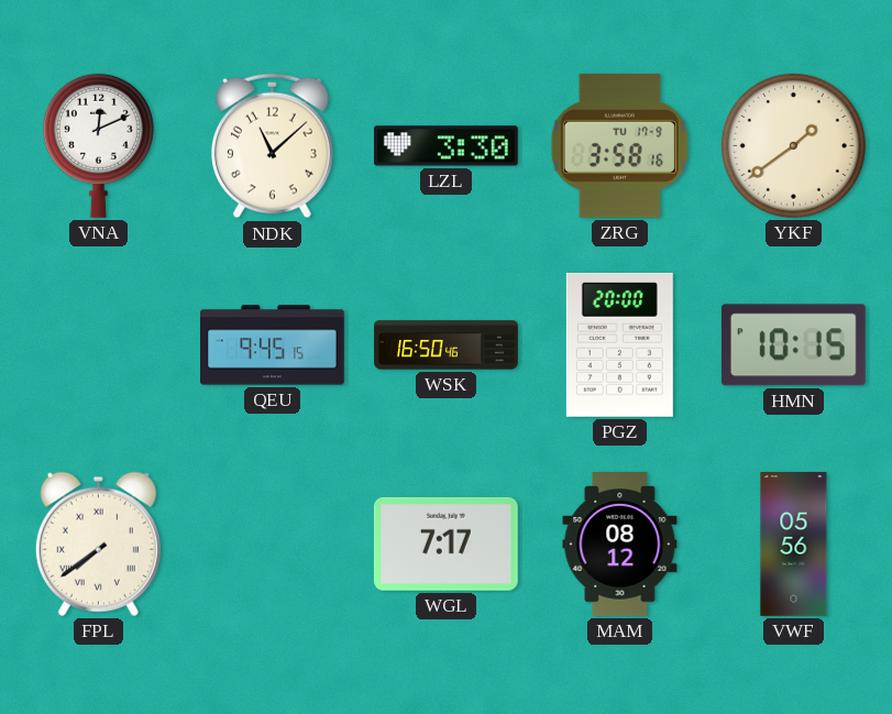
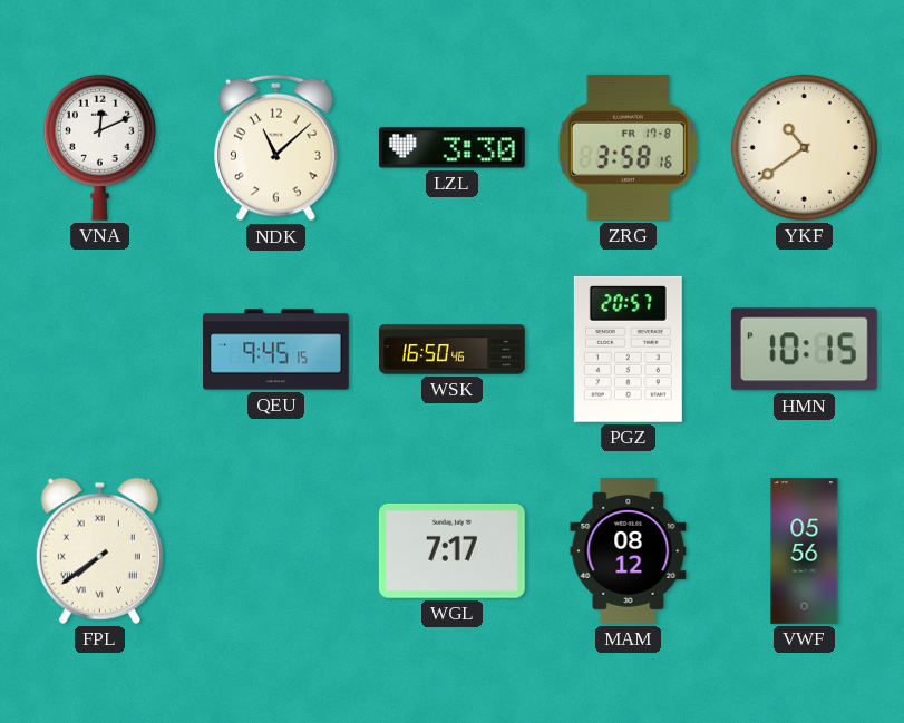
ZRG date: TU 17-9 -> FR 17-8 (628, 147)
YKF: 1:39 -> 10:39 (804, 147)
PGZ: 20:00 -> 20:57 (628, 349)
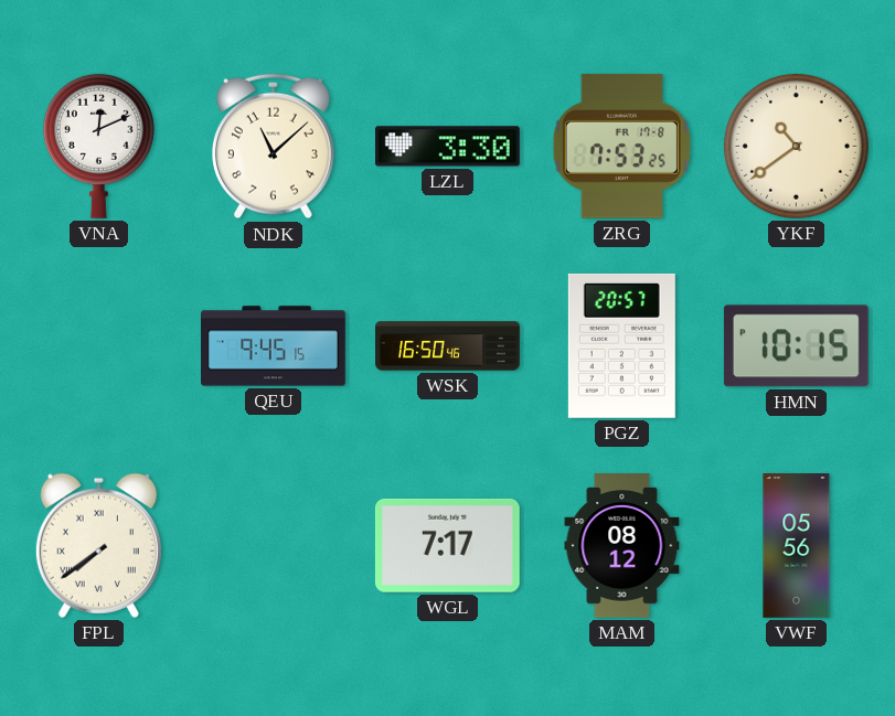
ZRG: 3:58 -> 7:53 (621, 146)
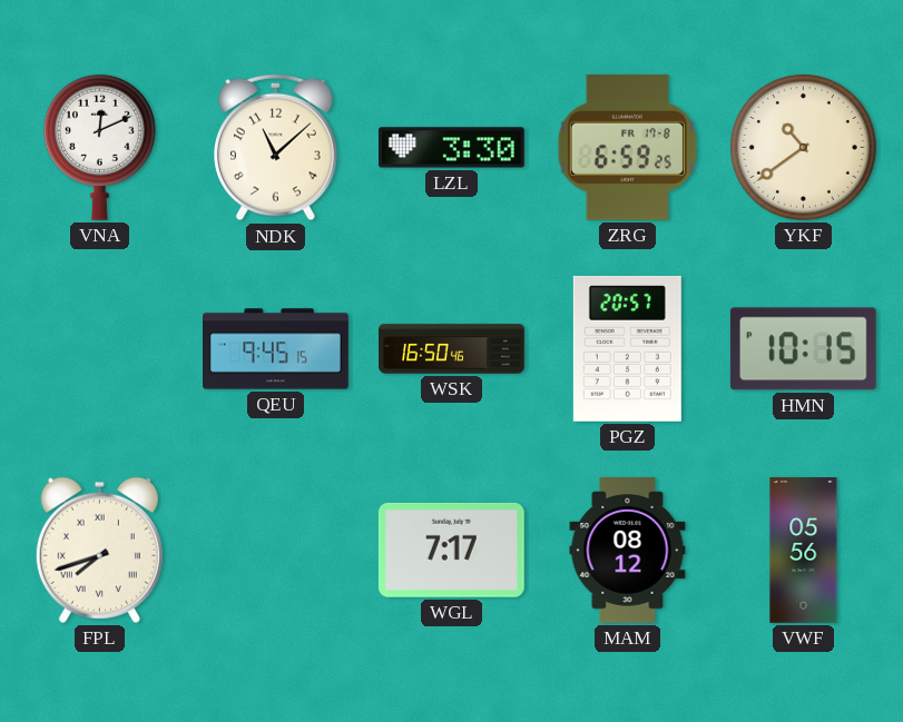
ZRG: 7:53 -> 6:59 (627, 147)
FPL: 7:39 -> 7:42 (99, 550)
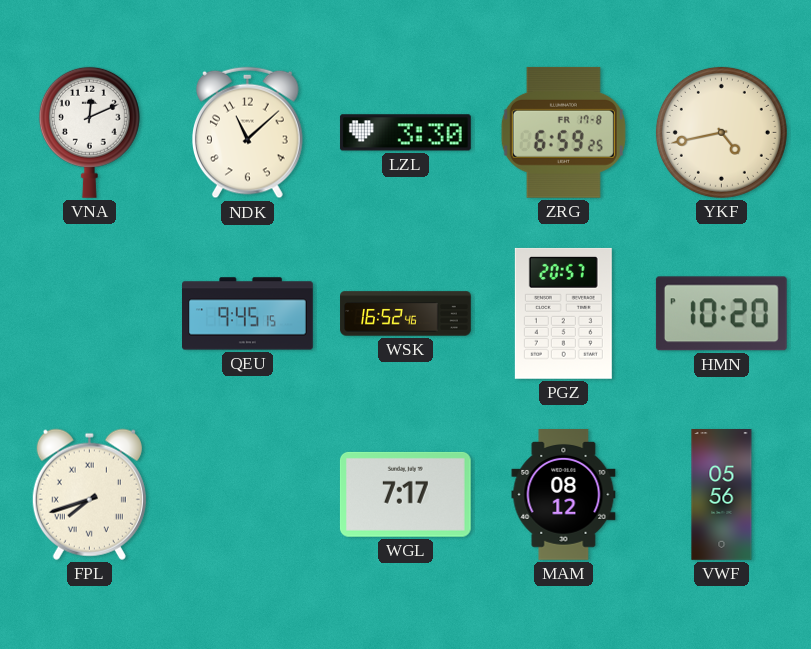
YKF: 10:39 -> 4:43 (721, 132)
WSK: 16:50 -> 16:52 (406, 314)
HMN: 10:15 -> 10:20 (721, 314)
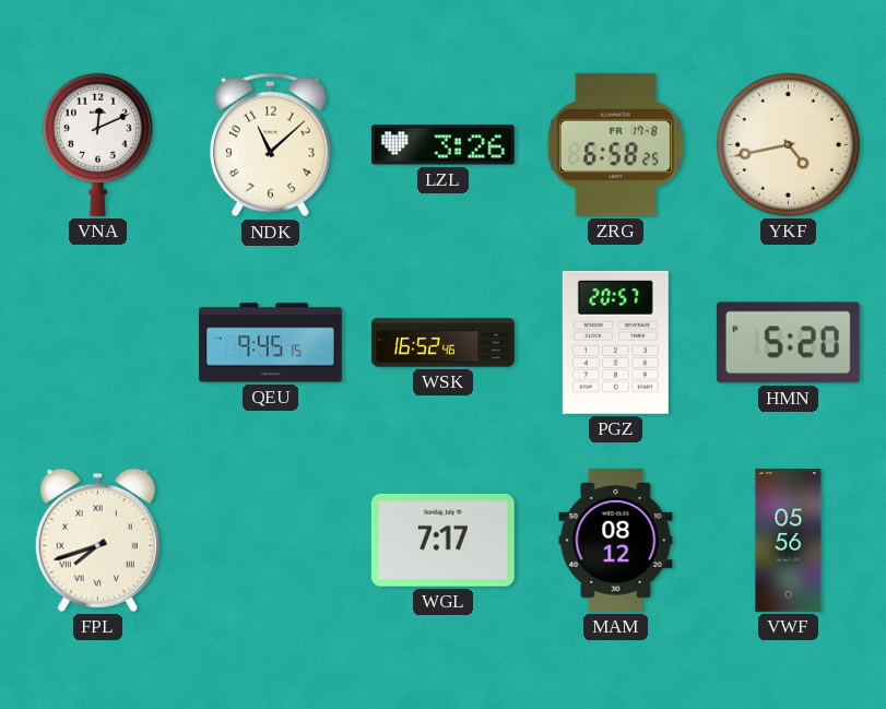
LZL: 3:30 -> 3:26 (442, 145)
ZRG: 6:59 -> 6:58 (615, 144)
HMN: 10:20 -> 5:20 (788, 343)
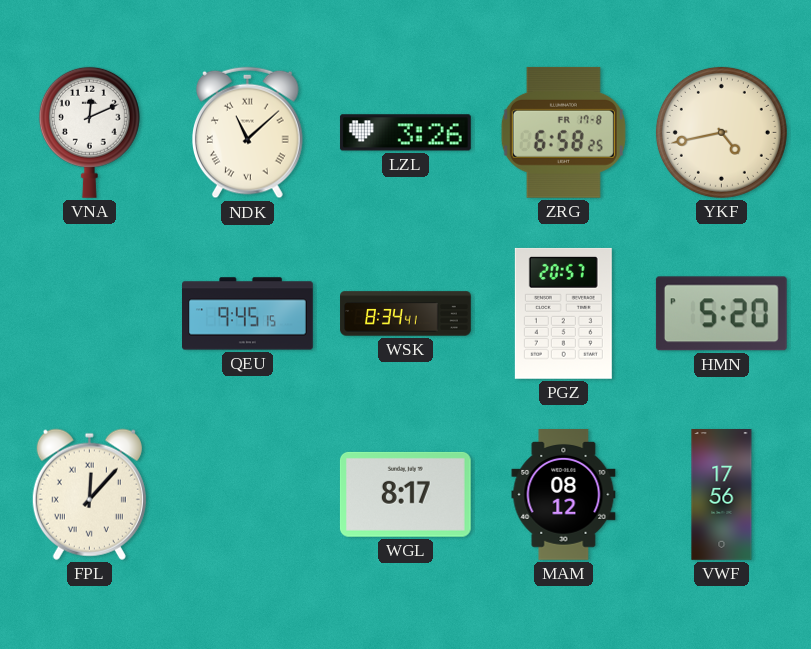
NDK numerals: Arabic -> Roman (248, 133)
WSK: 16:52 -> 8:34 (406, 314)
FPL: 7:42 -> 12:07 (89, 494)
WGL: 7:17 -> 8:17 (405, 494)
VWF: 05:56 -> 17:56 (722, 495)
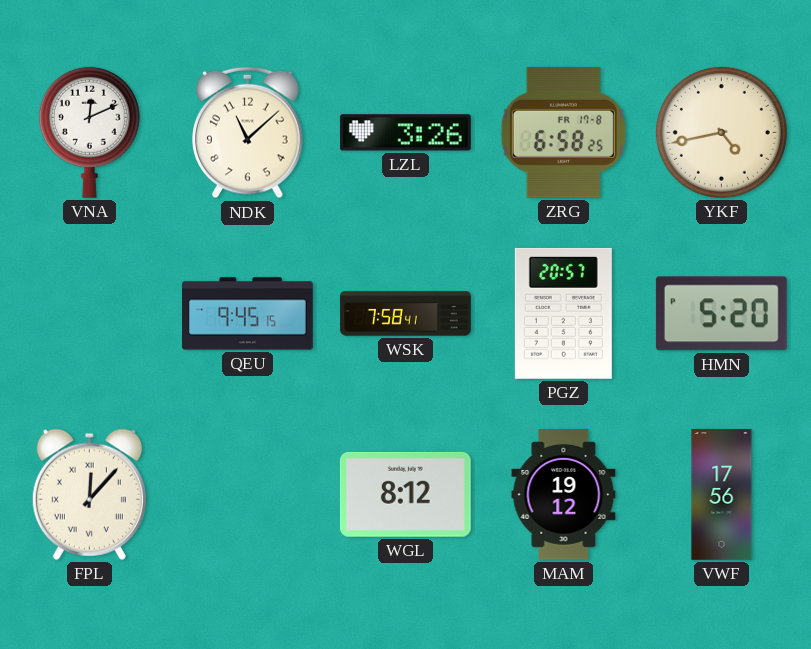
NDK numerals: Roman -> Arabic (248, 133)
WSK: 8:34 -> 7:58 (406, 314)
WGL: 8:17 -> 8:12 (405, 494)
MAM: 08:12 -> 19:12 (564, 495)
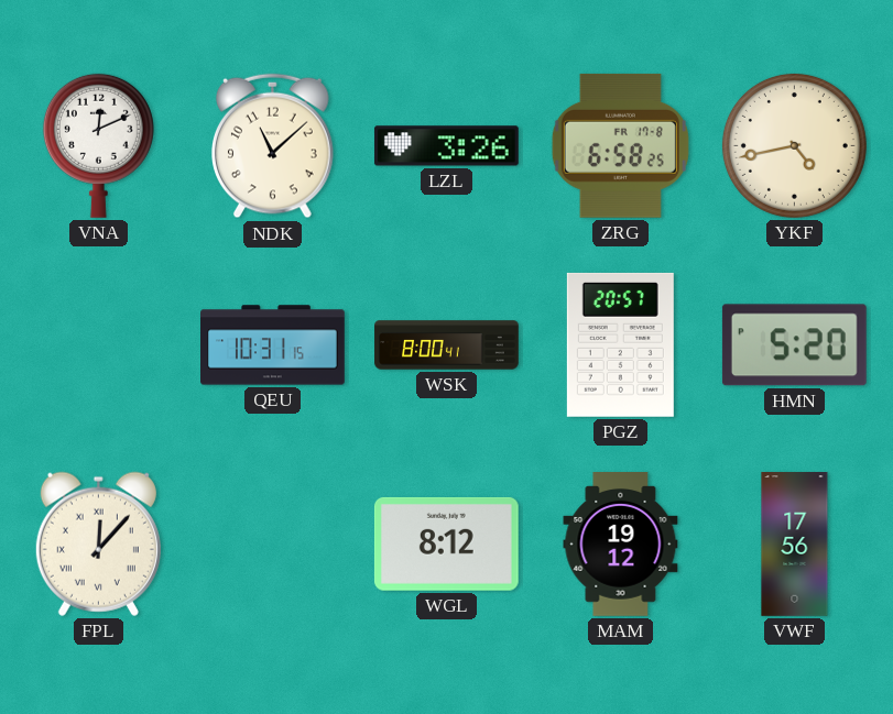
QEU: 9:45 -> 10:31 (273, 345)
WSK: 7:58 -> 8:00 (447, 345)
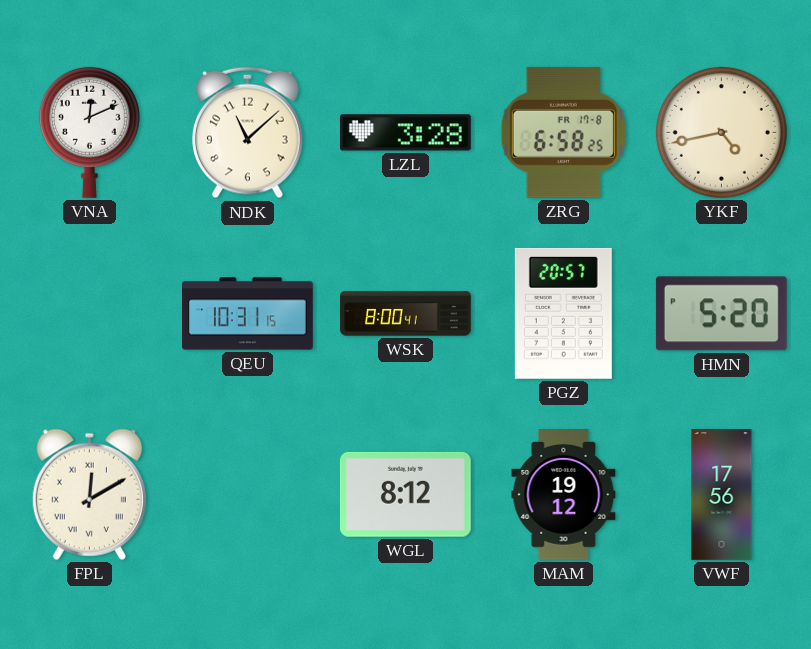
LZL: 3:26 -> 3:28 (405, 133)
FPL: 12:07 -> 12:10 (89, 494)
